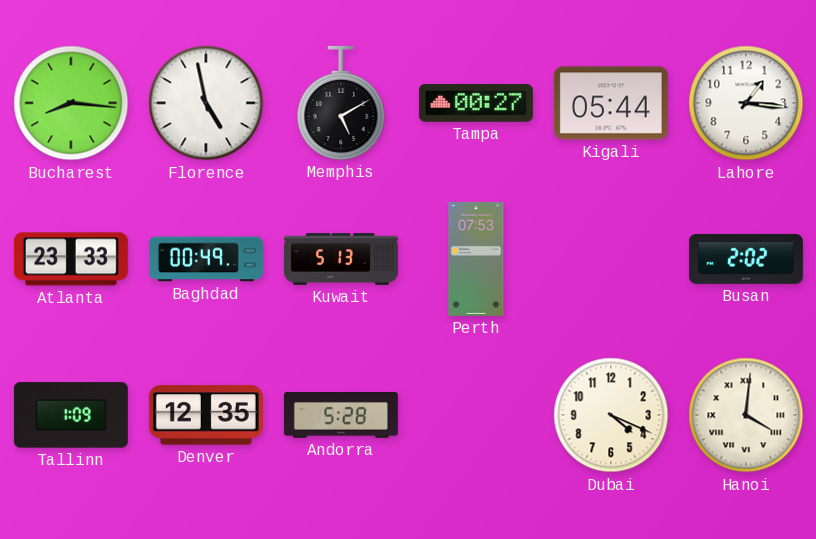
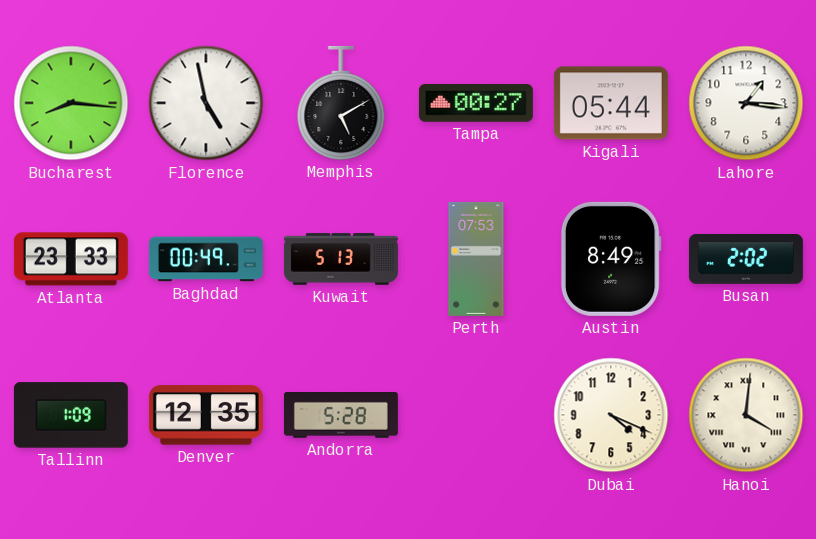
Austin: none -> 8:49 (611, 259)
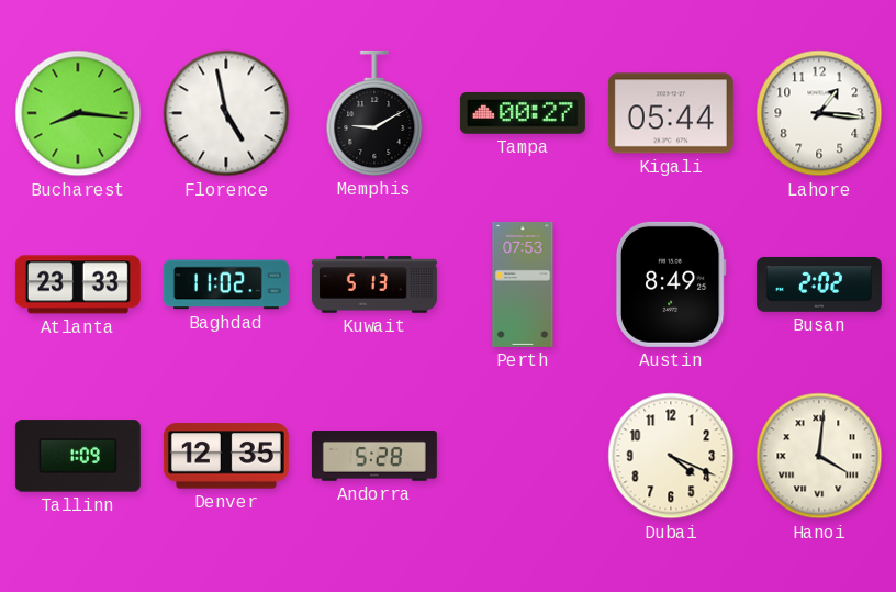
Memphis: 5:10 -> 9:10 (374, 113)
Baghdad: 00:49 -> 11:02 (226, 284)
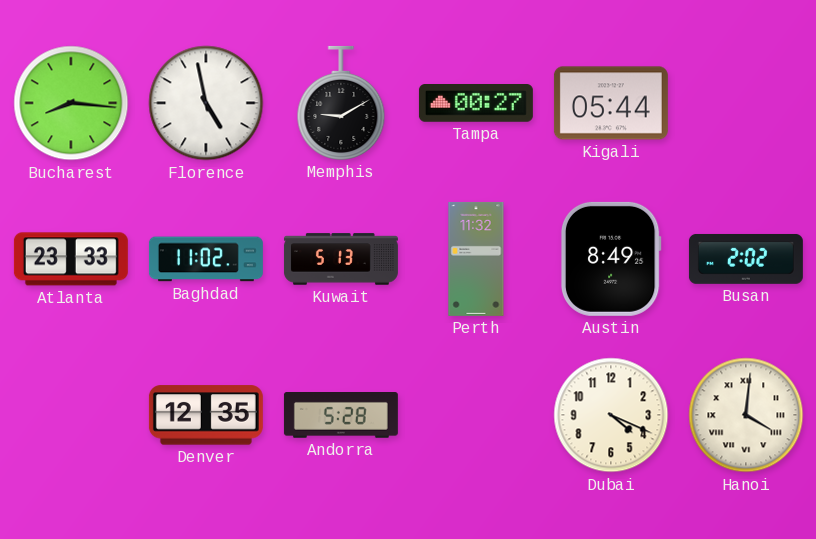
Lahore: 1:16 -> none (819, 113)
Perth: 07:53 -> 11:32 (476, 259)
Tallinn: 1:09 -> none (78, 456)
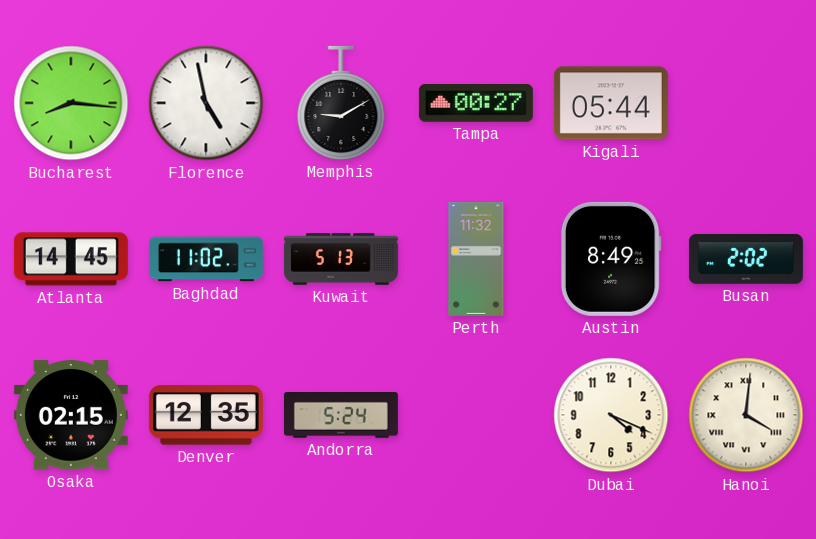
Atlanta: 23:33 -> 14:45 (71, 259)
Osaka: none -> 02:15 (71, 415)
Andorra: 5:28 -> 5:24 (341, 416)
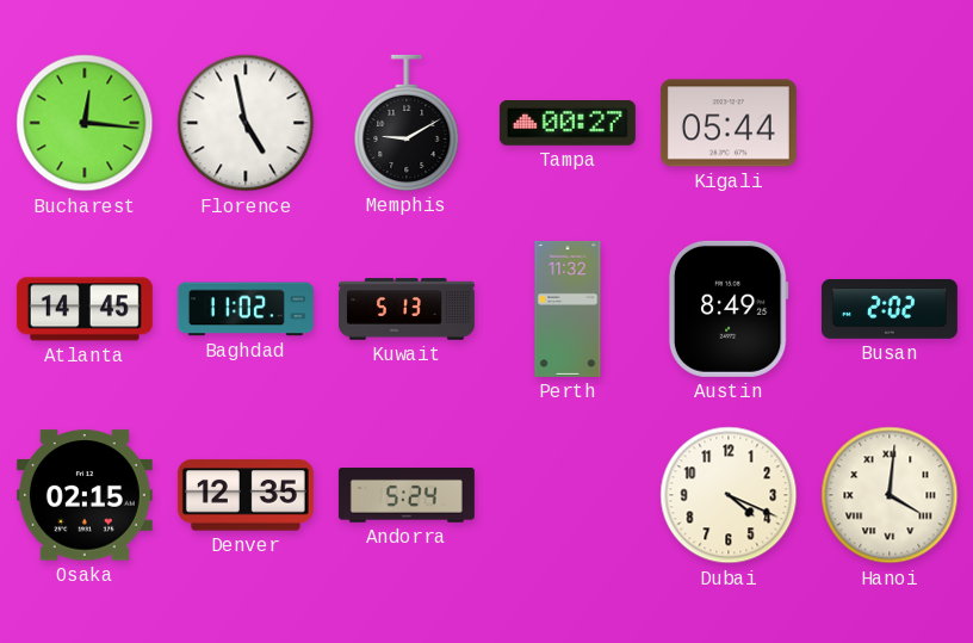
Bucharest: 8:16 -> 12:16 (85, 123)
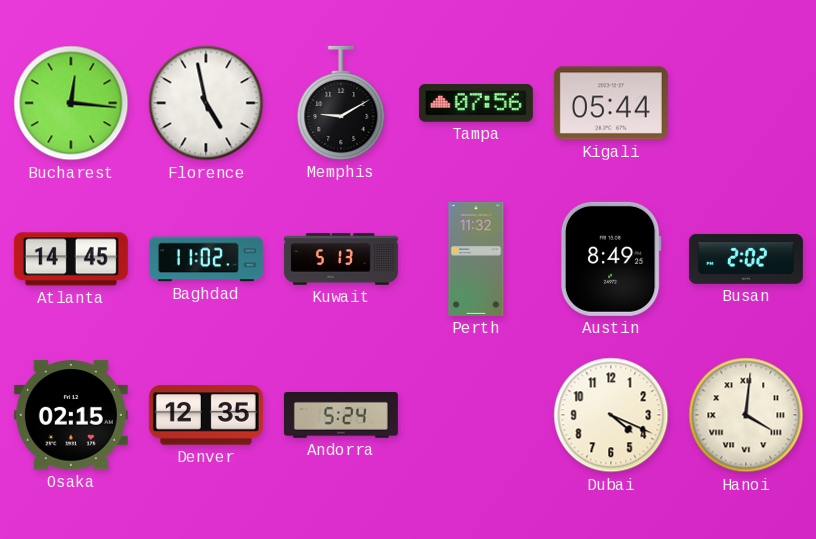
Tampa: 00:27 -> 07:56 (476, 103)
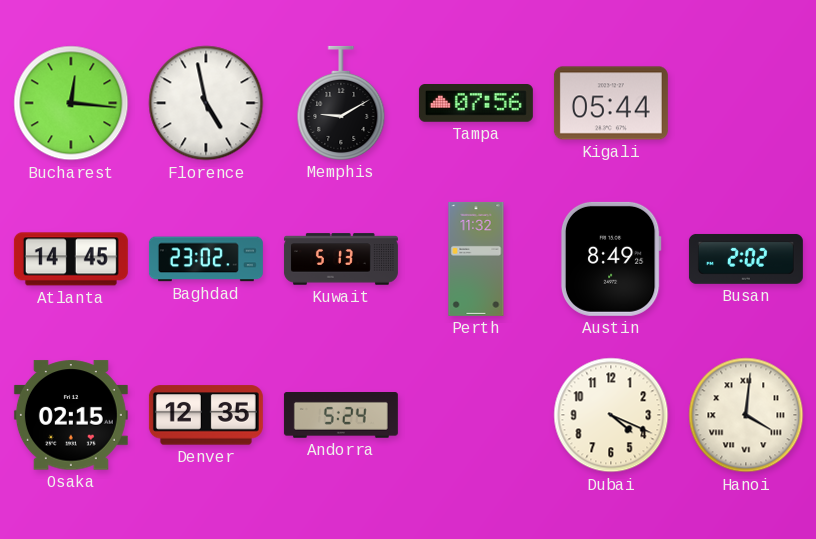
Baghdad: 11:02 -> 23:02 (206, 259)
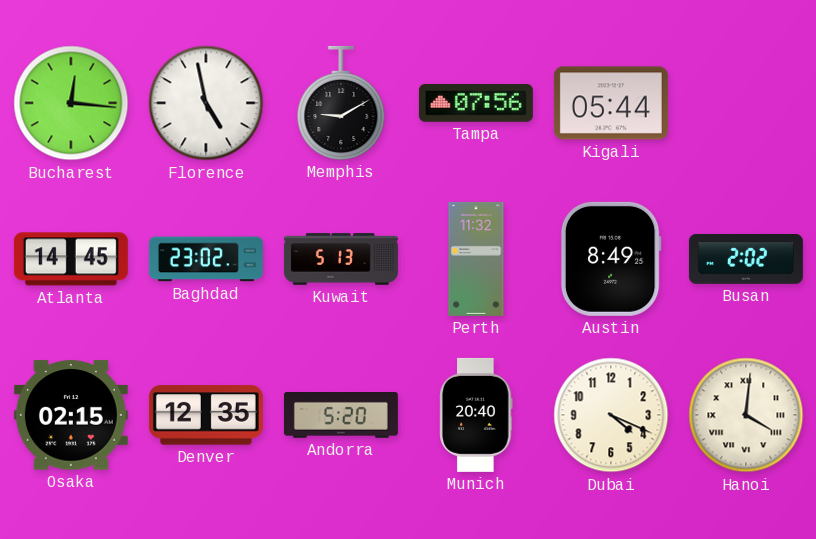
Andorra: 5:24 -> 5:20 (341, 416)
Munich: none -> 20:40 (476, 415)
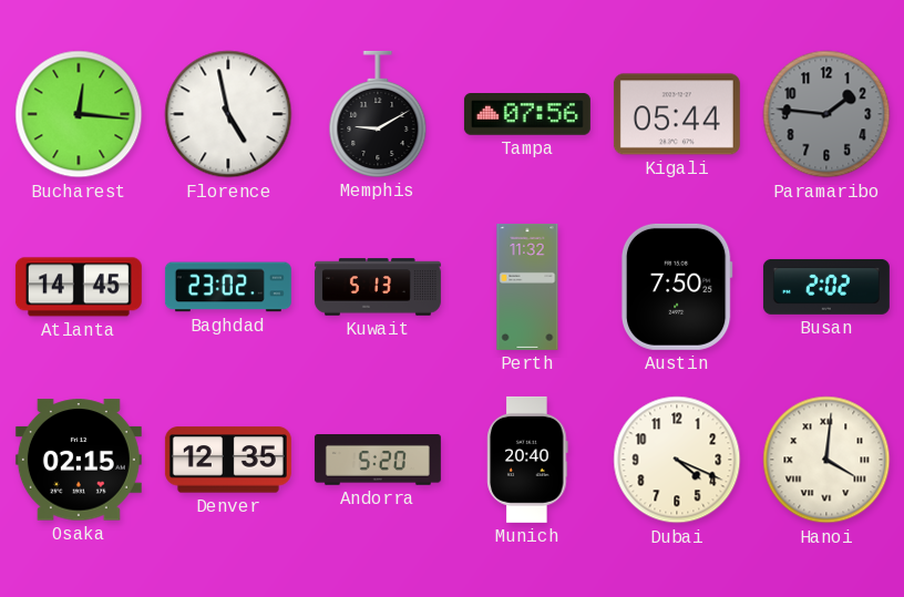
Paramaribo: none -> 1:46 (826, 114)
Austin: 8:49 -> 7:50 (677, 287)
